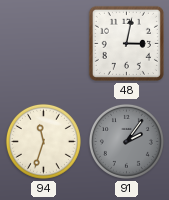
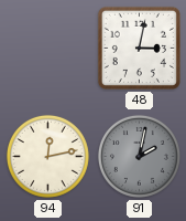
94: 11:33 -> 12:13 (47, 156)
91: 2:06 -> 2:02 (139, 156)
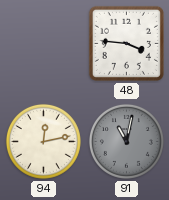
48: 3:02 -> 3:46 (126, 43)
91: 2:02 -> 11:02 (126, 141)
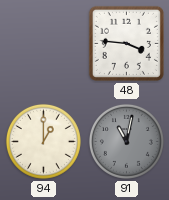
94: 12:13 -> 1:00 (43, 141)
